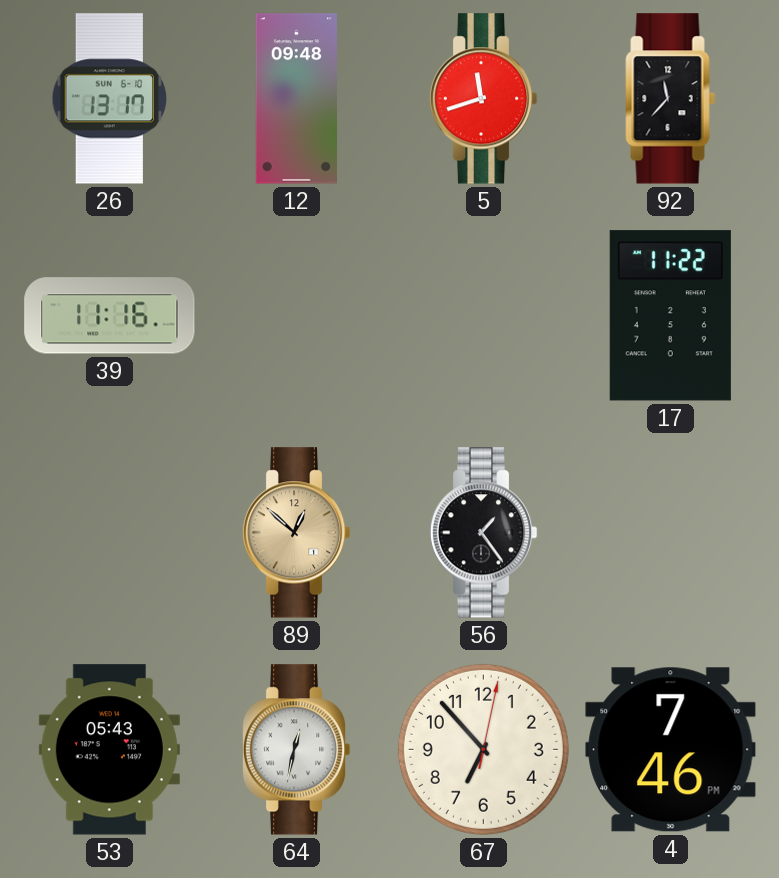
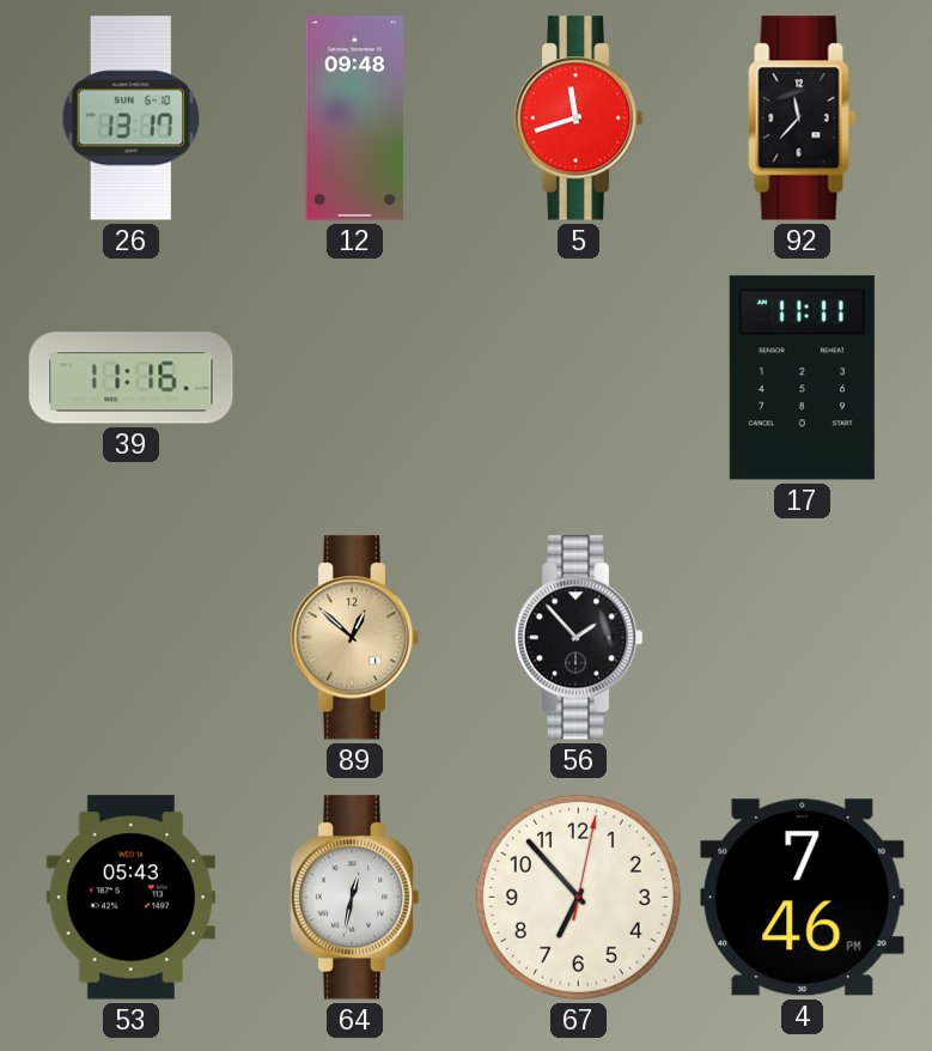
17: 11:22 -> 11:11 (802, 378)
56: 1:24 -> 1:53 (578, 638)
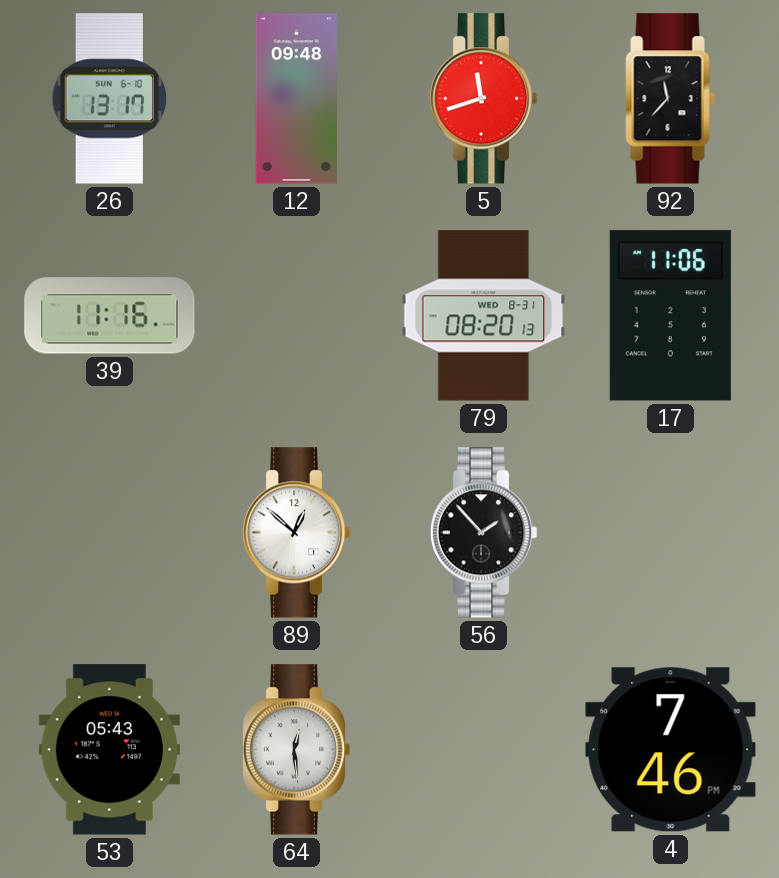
79: none -> 08:20 (484, 316)
17: 11:11 -> 11:06 (670, 316)
89 dial: champagne -> white (296, 533)
64: 12:32 -> 12:29 (296, 750)
67: 6:53 -> none (578, 897)
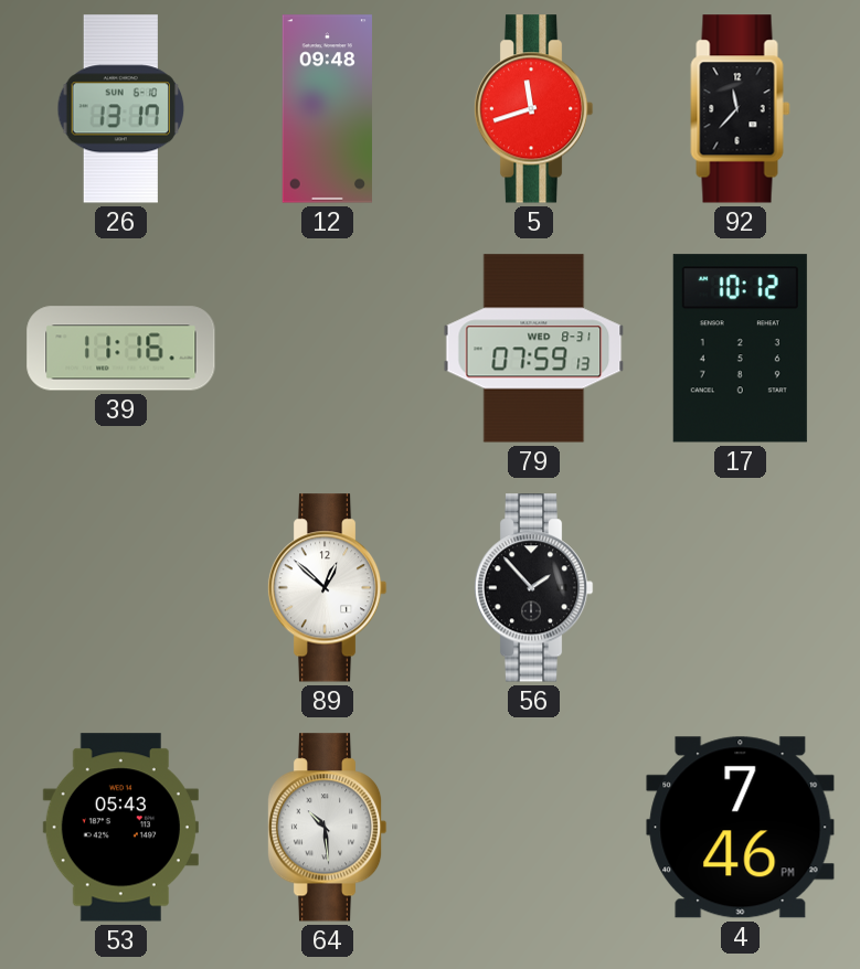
79: 08:20 -> 07:59 (534, 349)
17: 11:06 -> 10:12 (740, 349)
64: 12:29 -> 10:29 (327, 828)
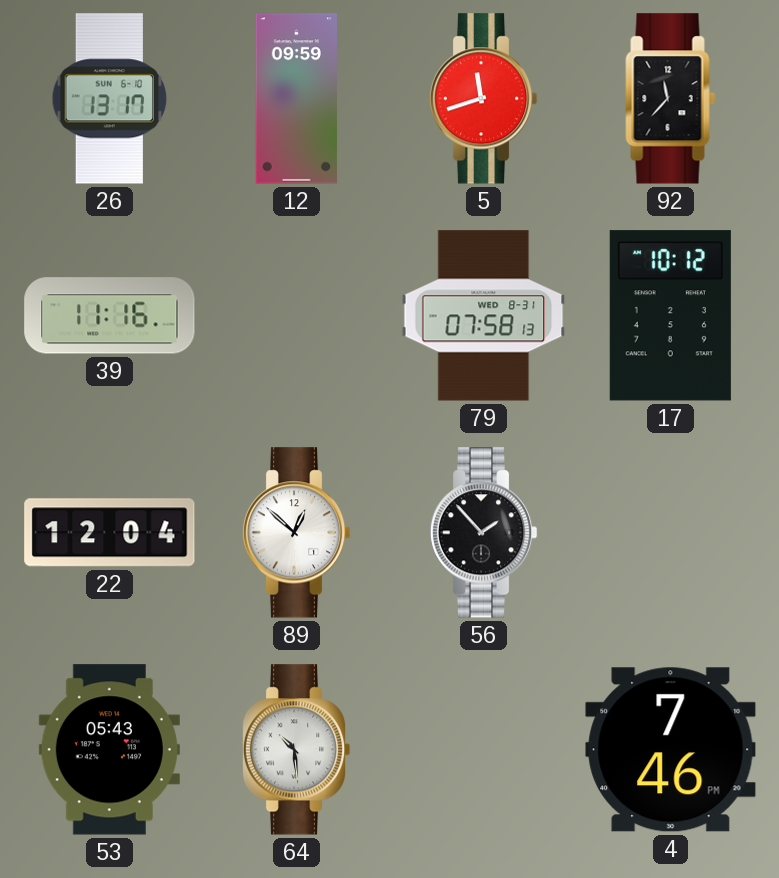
12: 09:48 -> 09:59 (296, 99)
79: 07:59 -> 07:58 (484, 316)
22: none -> 12:04 (110, 533)
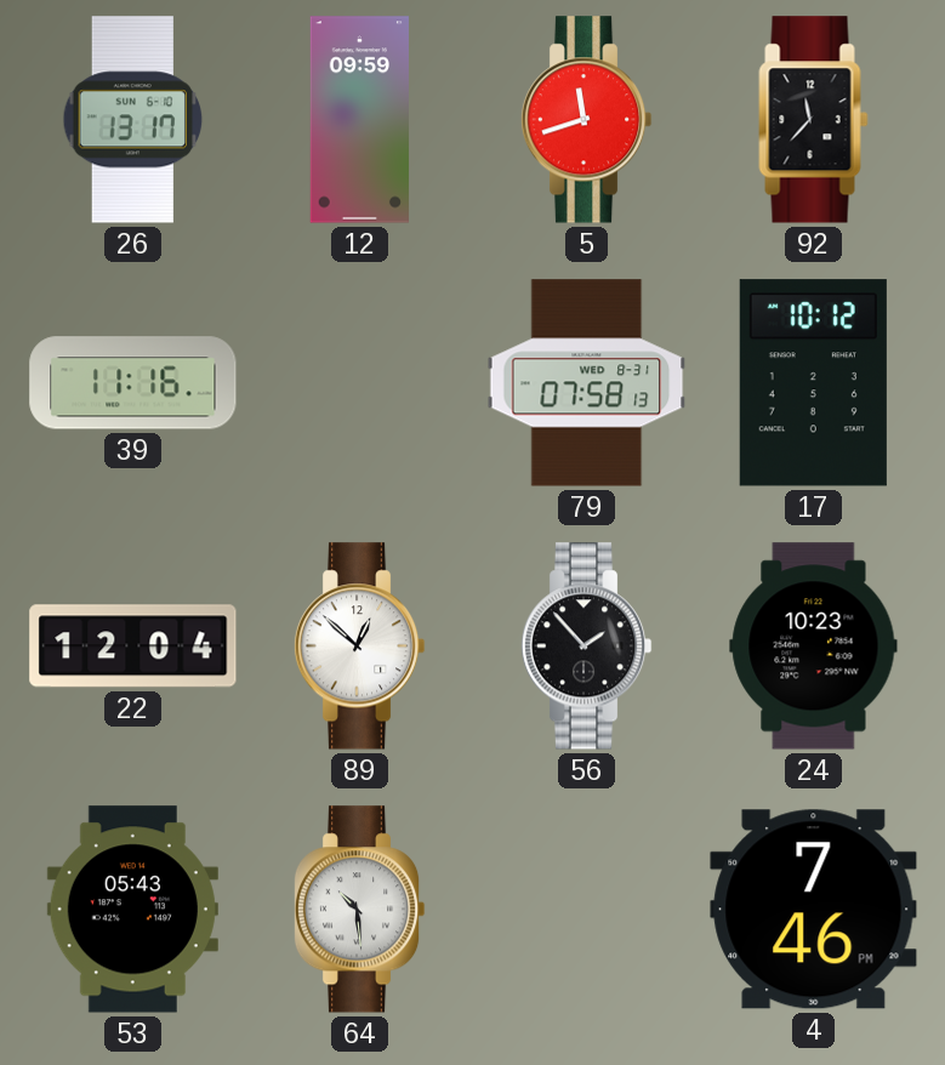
24: none -> 10:23 (814, 647)
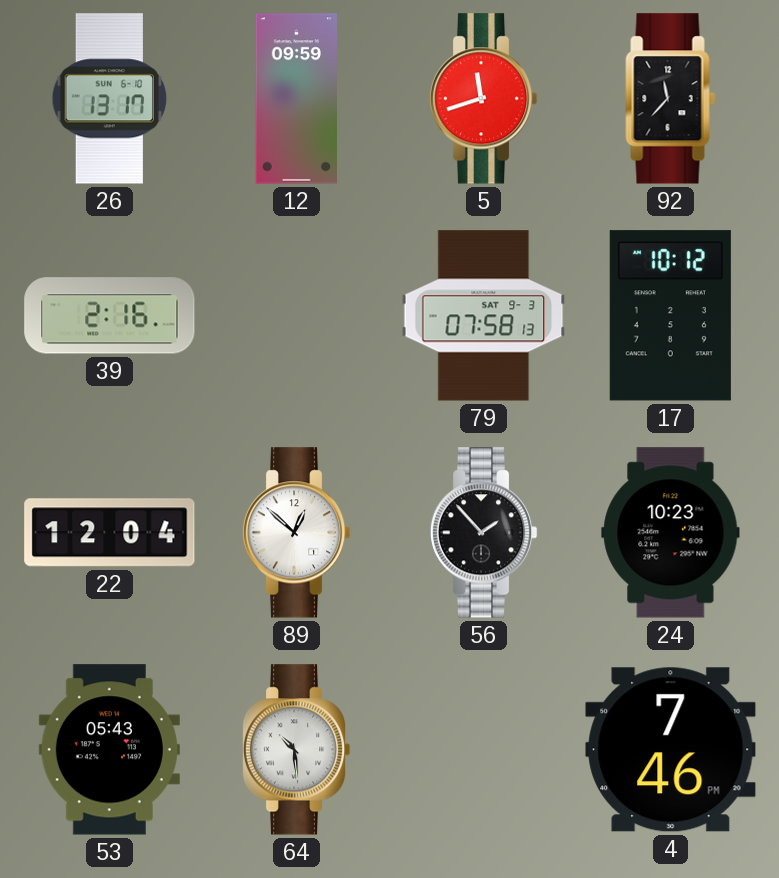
39: 11:16 -> 2:16 (110, 316)
79 date: WED 8-31 -> SAT 9-3 (484, 316)
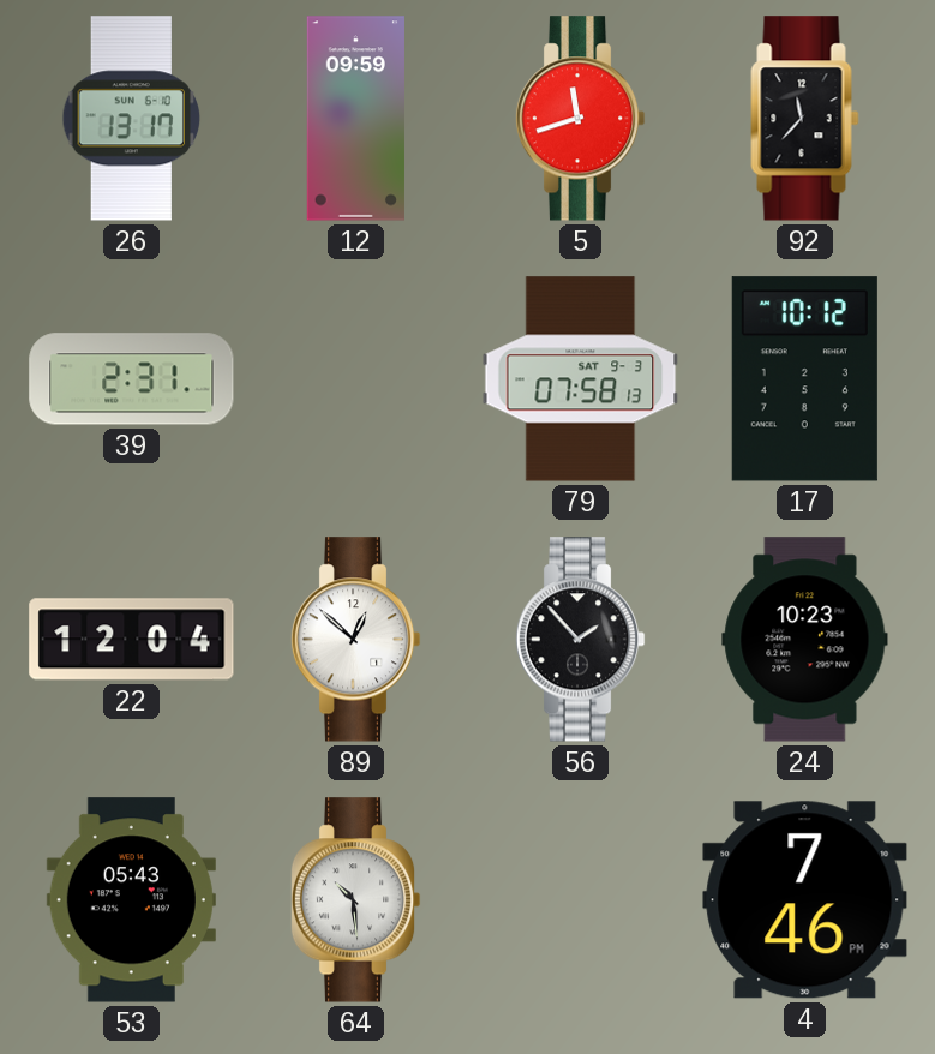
39: 2:16 -> 2:31 (132, 379)
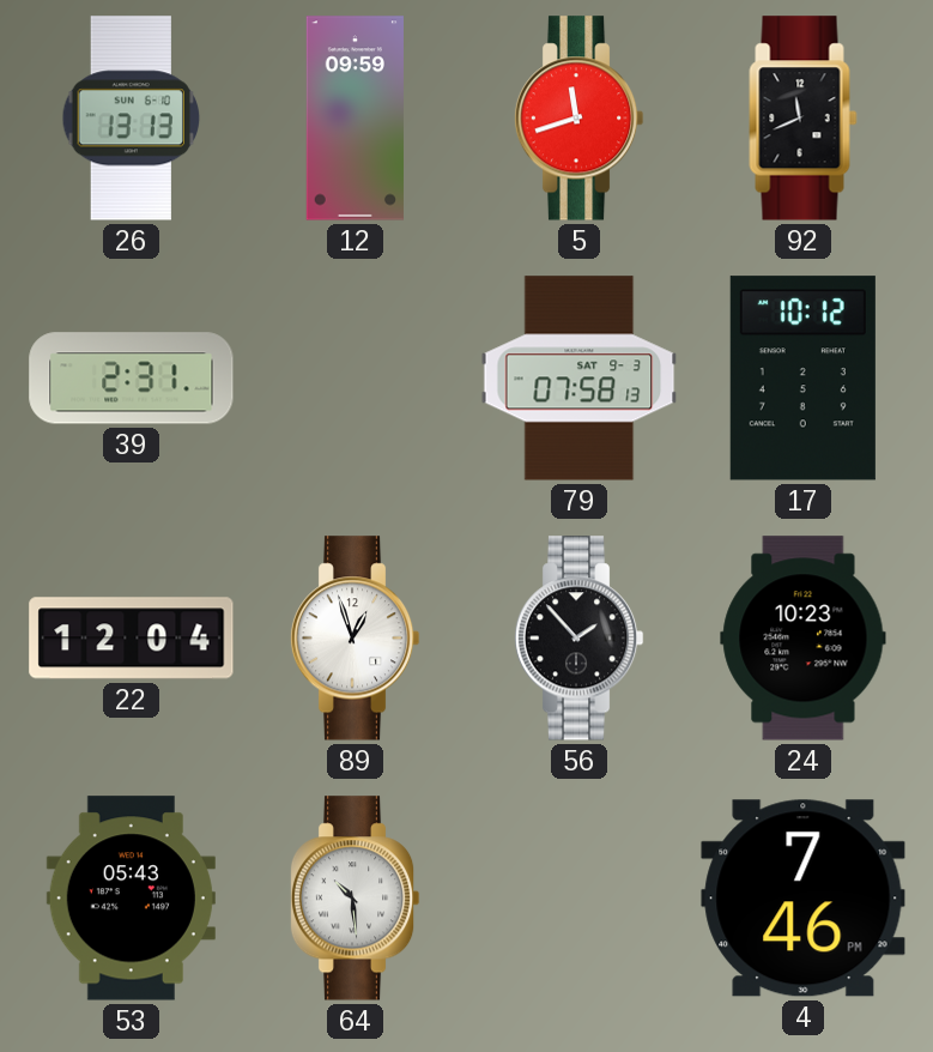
26: 13:17 -> 13:13 (132, 119)
92: 11:37 -> 11:41 (804, 119)
89: 12:52 -> 12:57 (355, 639)
